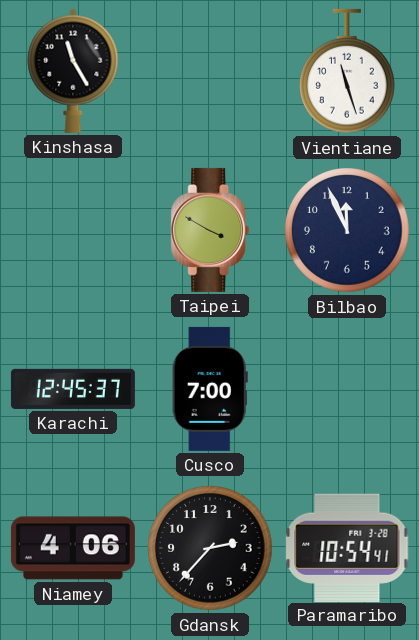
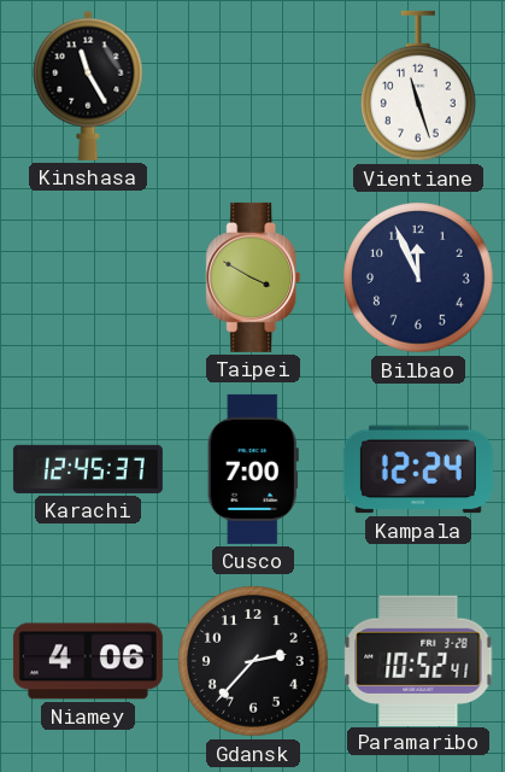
Kampala: none -> 12:24 (418, 469)
Paramaribo: 10:54 -> 10:52 (418, 660)
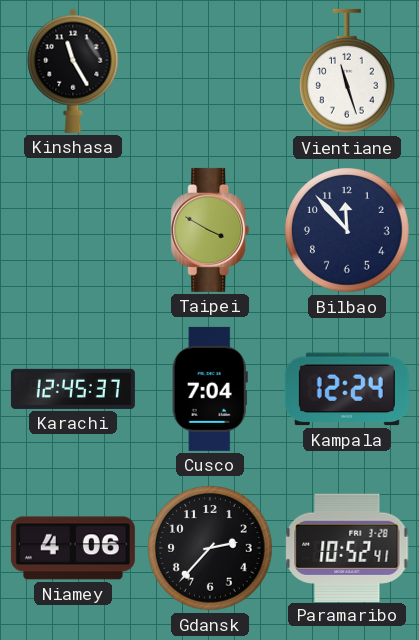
Bilbao: 11:56 -> 11:53 (347, 230)
Cusco: 7:00 -> 7:04 (210, 389)
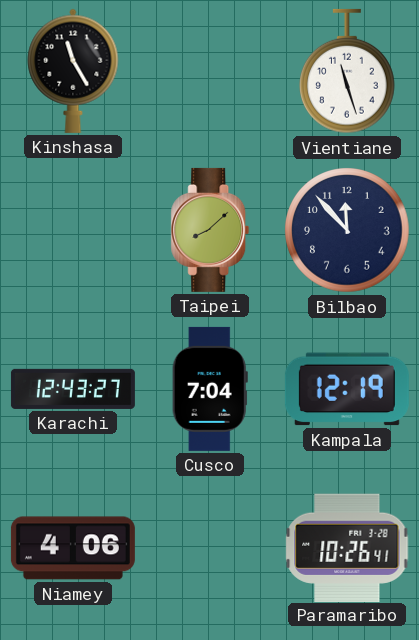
Taipei: 3:50 -> 8:08 (210, 230)
Karachi: 12:45 -> 12:43 (73, 389)
Kampala: 12:24 -> 12:19 (347, 389)
Gdansk: 2:37 -> none (210, 548)
Paramaribo: 10:52 -> 10:26 (347, 547)
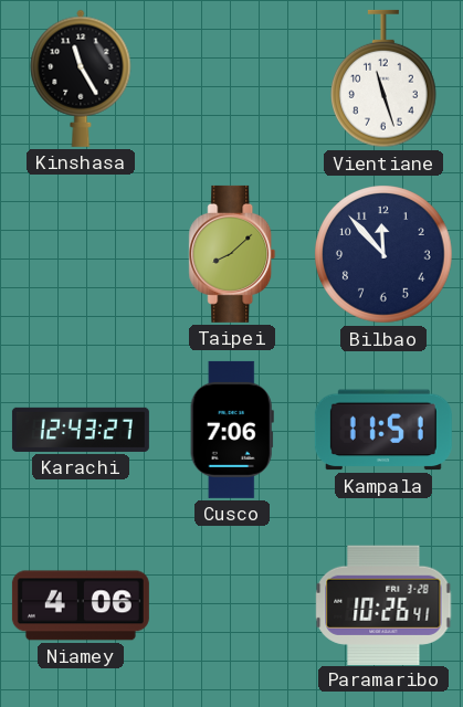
Cusco: 7:04 -> 7:06 (232, 430)
Kampala: 12:19 -> 11:51 (383, 430)
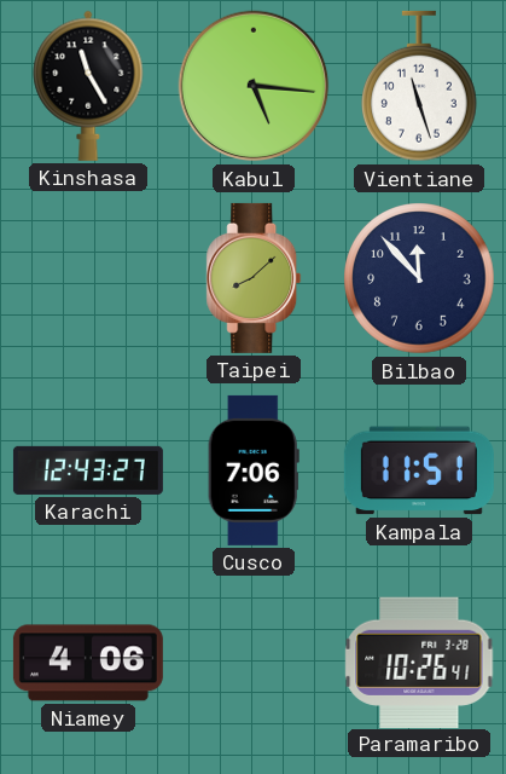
Kabul: none -> 5:16 (254, 86)
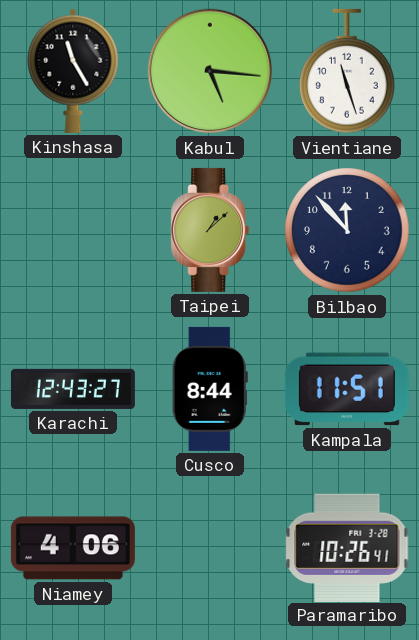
Taipei: 8:08 -> 1:08 (210, 230)
Cusco: 7:06 -> 8:44 (210, 389)
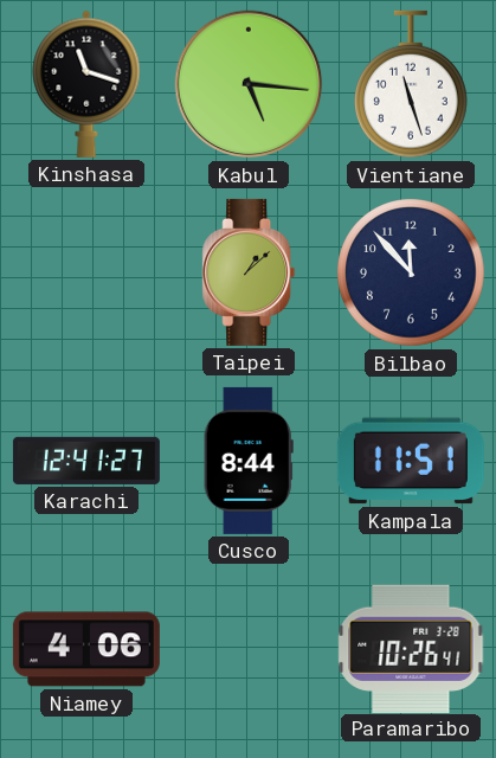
Kinshasa: 11:25 -> 11:18 (86, 84)
Karachi: 12:43 -> 12:41 (86, 461)
